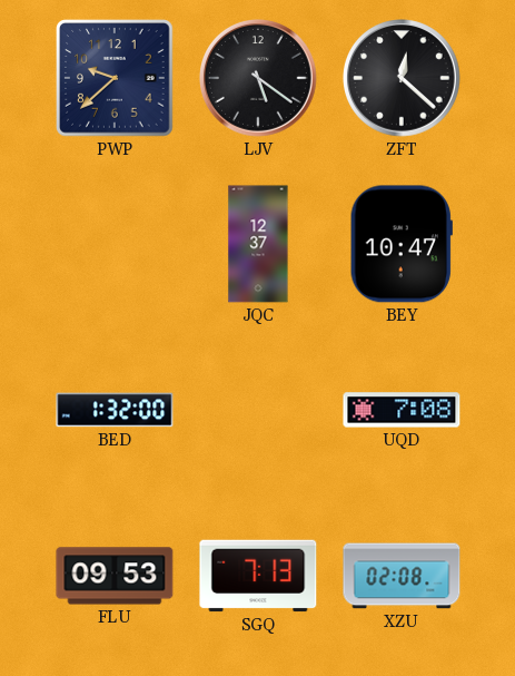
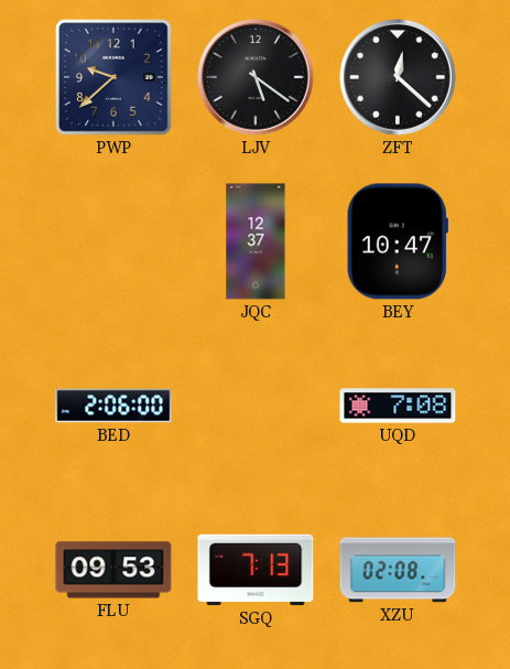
BED: 1:32 -> 2:06 (113, 406)
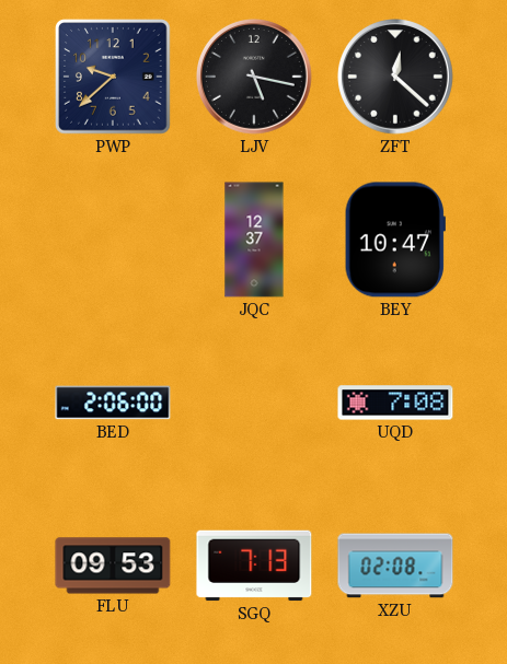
LJV: 5:21 -> 5:17 (255, 78)
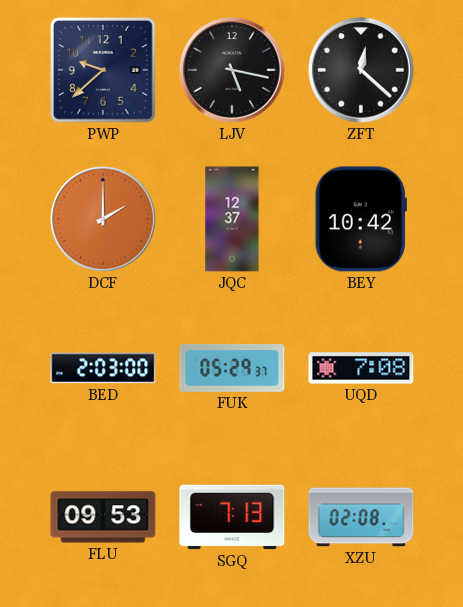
DCF: none -> 2:00 (104, 220)
BEY: 10:47 -> 10:42 (361, 219)
BED: 2:06 -> 2:03 (103, 368)
FUK: none -> 05:29 (232, 369)
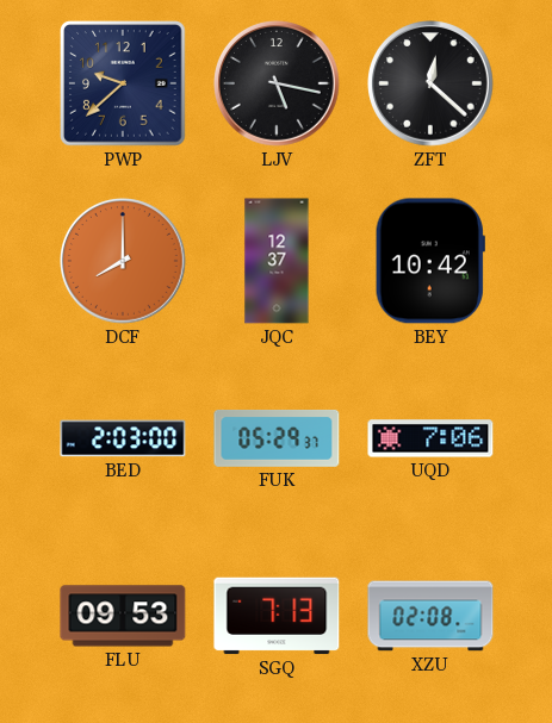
DCF: 2:00 -> 8:00 (124, 262)
UQD: 7:08 -> 7:06 (430, 438)
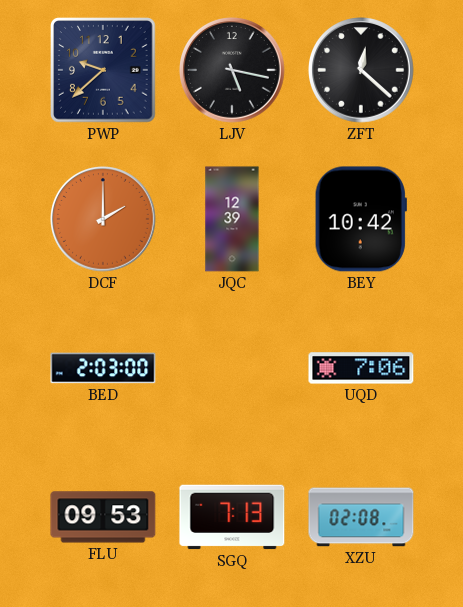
DCF: 8:00 -> 2:00 (104, 220)
JQC: 12:37 -> 12:39 (232, 219)
FUK: 05:29 -> none (277, 440)
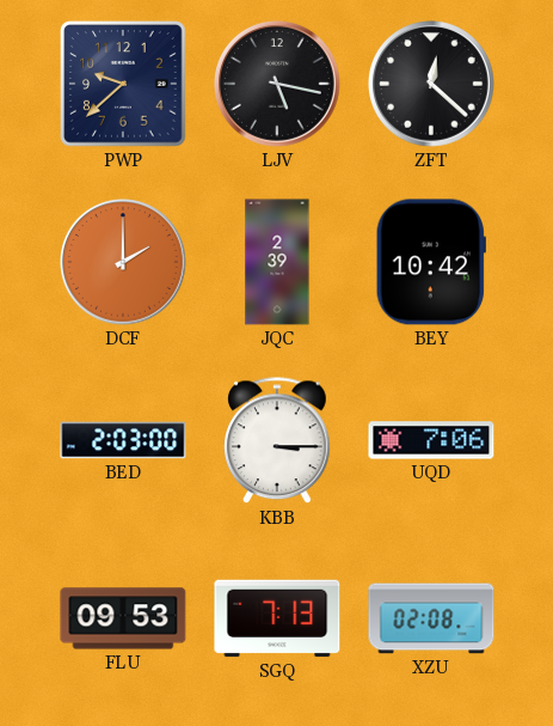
JQC: 12:39 -> 2:39 (277, 262)
KBB: none -> 3:15 (277, 441)
